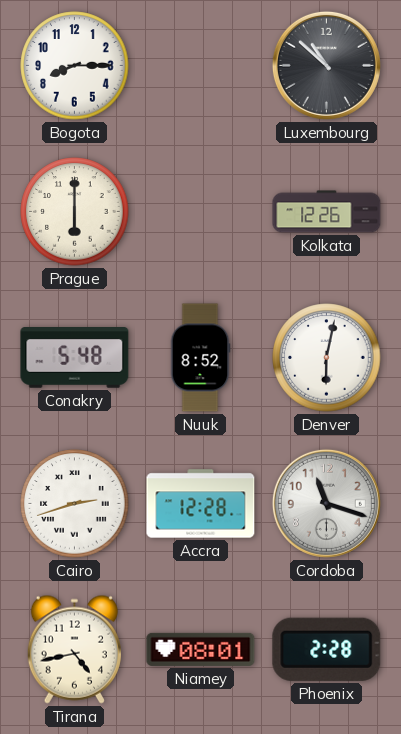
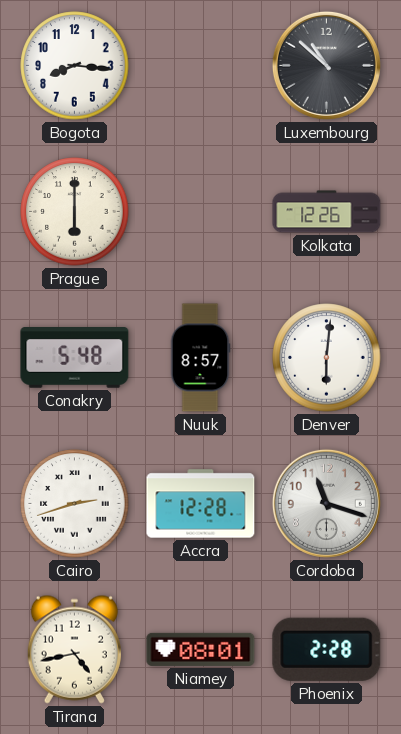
Bogota: 8:15 -> 8:16 (75, 66)
Nuuk: 8:52 -> 8:57 (200, 358)
Denver: 6:02 -> 6:01 (327, 358)
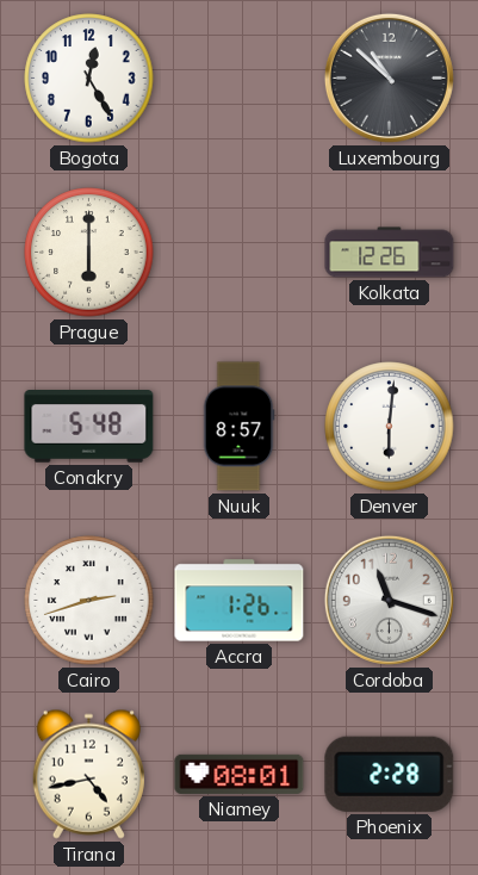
Bogota: 8:16 -> 12:25 (89, 79)
Accra: 12:28 -> 1:26 (240, 601)
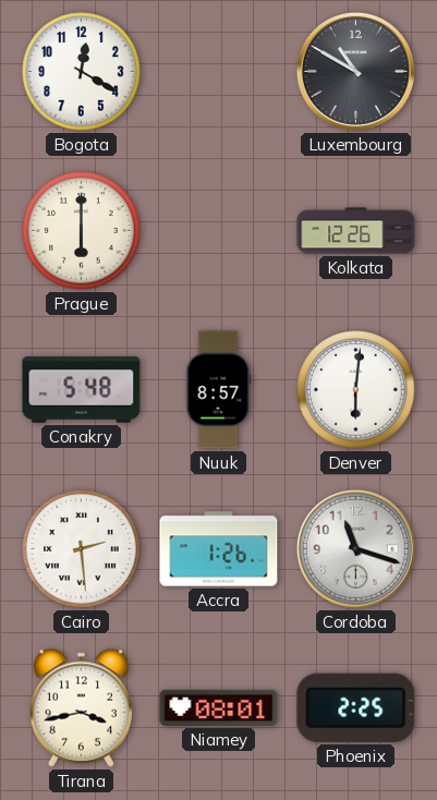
Bogota: 12:25 -> 12:20 (82, 72)
Luxembourg: 10:52 -> 10:50 (355, 71)
Cairo: 2:42 -> 2:29 (82, 549)
Tirana: 4:43 -> 3:43 (81, 707)
Phoenix: 2:28 -> 2:25 (356, 707)
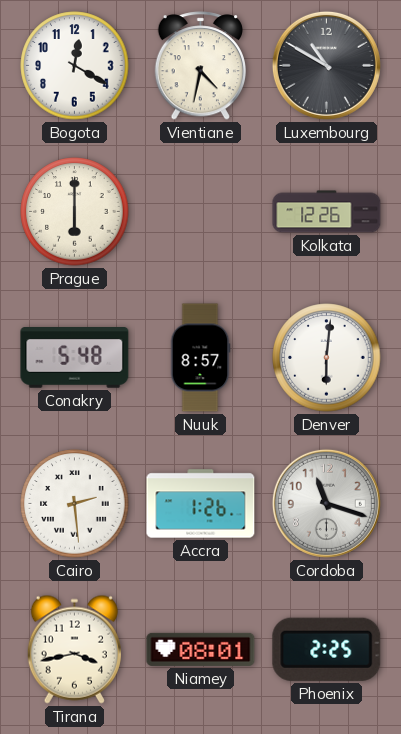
Vientiane: none -> 4:32 (200, 66)
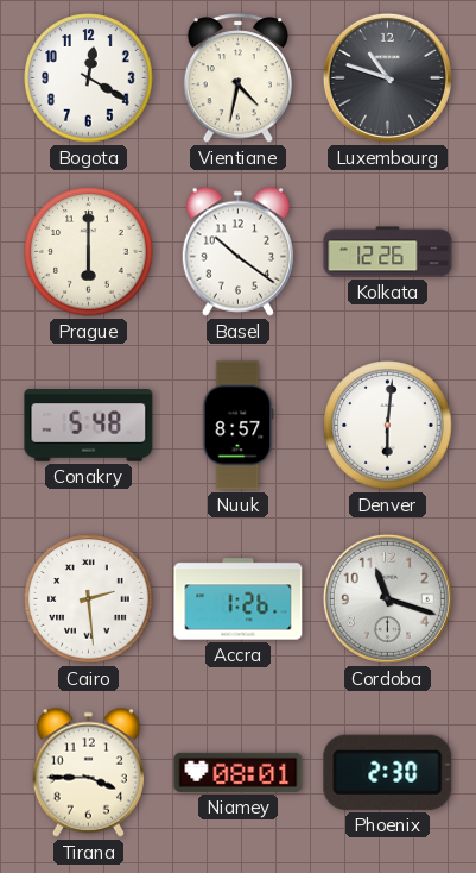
Luxembourg: 10:50 -> 10:48 (387, 77)
Basel: none -> 10:21 (237, 251)
Tirana: 3:43 -> 3:45 (88, 772)
Phoenix: 2:25 -> 2:30 (388, 772)
